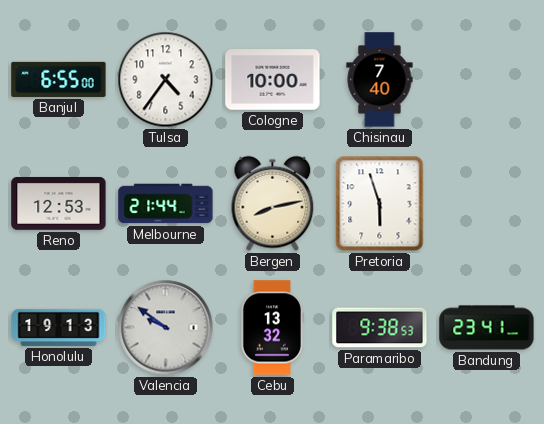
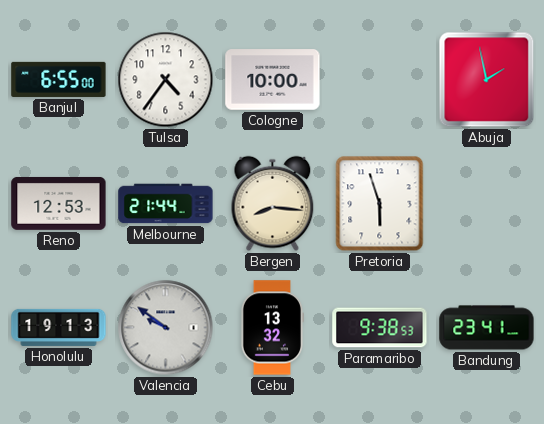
Chisinau: 7:40 -> none (380, 80)
Abuja: none -> 1:58 (487, 80)
Bergen: 8:13 -> 8:16 (273, 204)
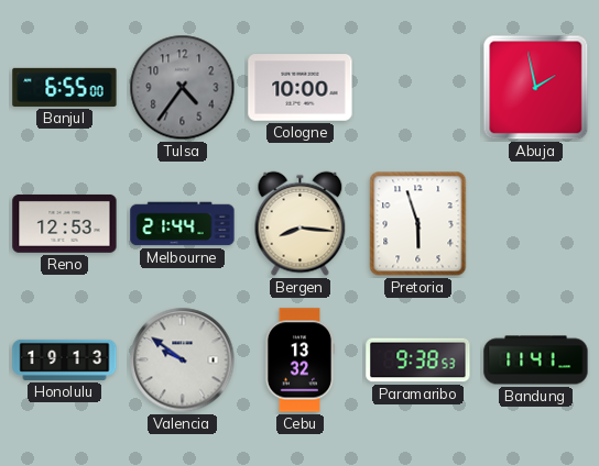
Tulsa dial: white -> grey (183, 88)
Bandung: 23:41 -> 11:41 (536, 360)
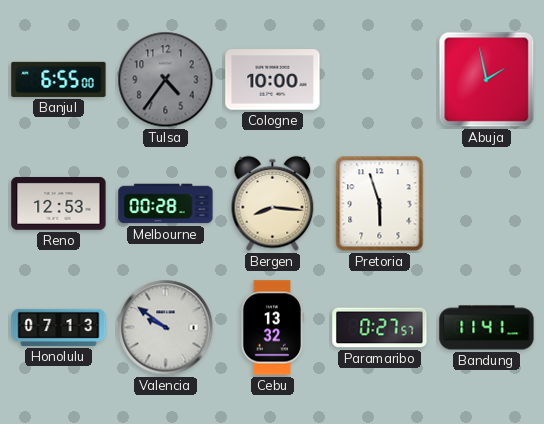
Melbourne: 21:44 -> 00:28 (166, 204)
Honolulu: 19:13 -> 07:13 (59, 327)
Paramaribo: 9:38 -> 0:27 (380, 328)
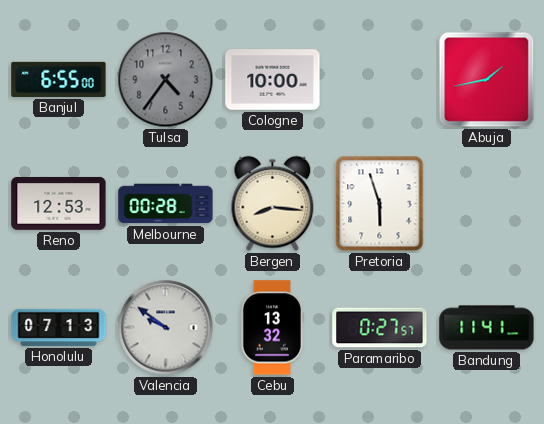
Abuja: 1:58 -> 1:43 (487, 80)
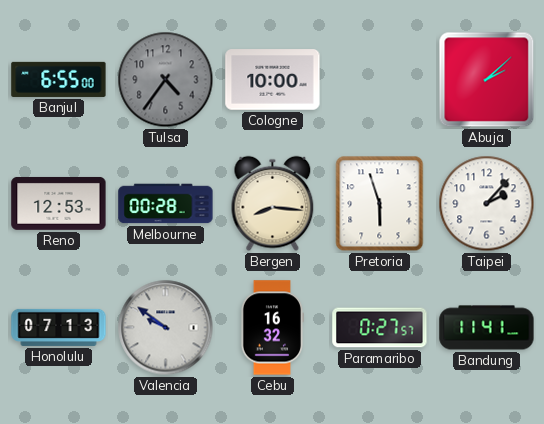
Abuja: 1:43 -> 2:08 (487, 80)
Taipei: none -> 2:07 (487, 204)
Cebu: 13:32 -> 16:32 (271, 328)
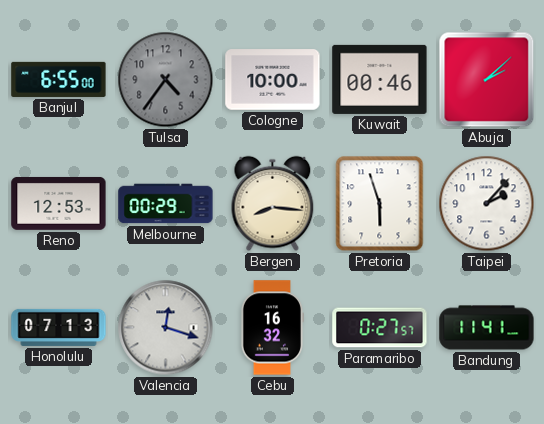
Kuwait: none -> 00:46 (380, 79)
Melbourne: 00:28 -> 00:29 (166, 204)
Valencia: 9:51 -> 12:18 (166, 328)
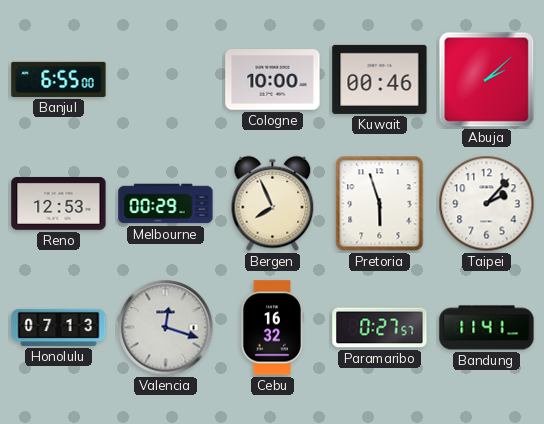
Tulsa: 4:36 -> none (166, 80)
Bergen: 8:16 -> 7:56 (273, 204)
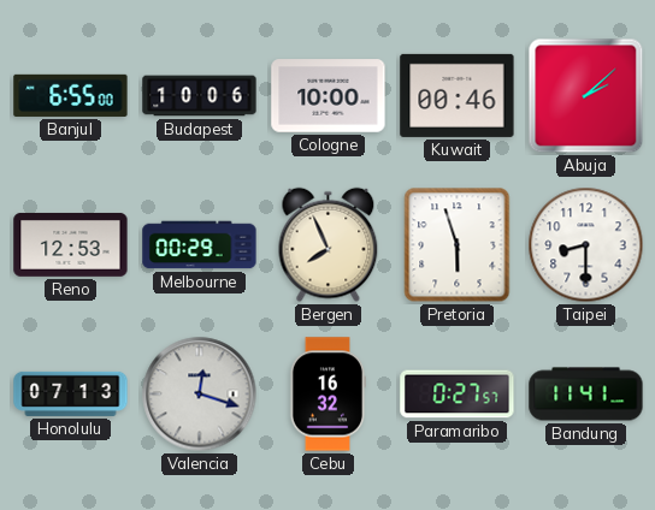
Budapest: none -> 10:06 (200, 96)
Taipei: 2:07 -> 8:30 (586, 245)
